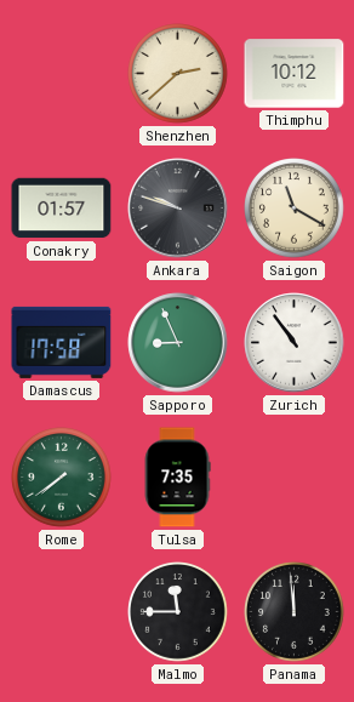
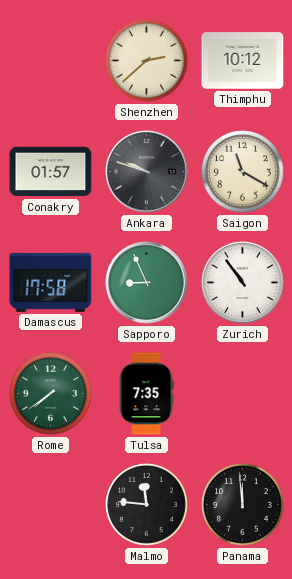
Malmo: 11:45 -> 11:46 (147, 505)
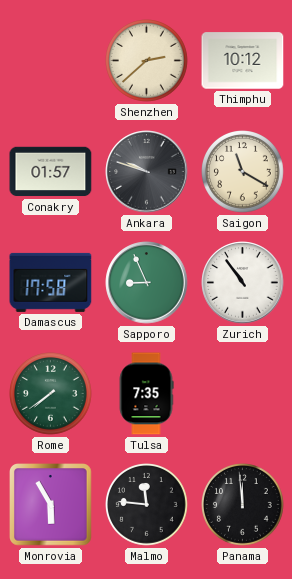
Monrovia: none -> 5:55 (51, 505)
